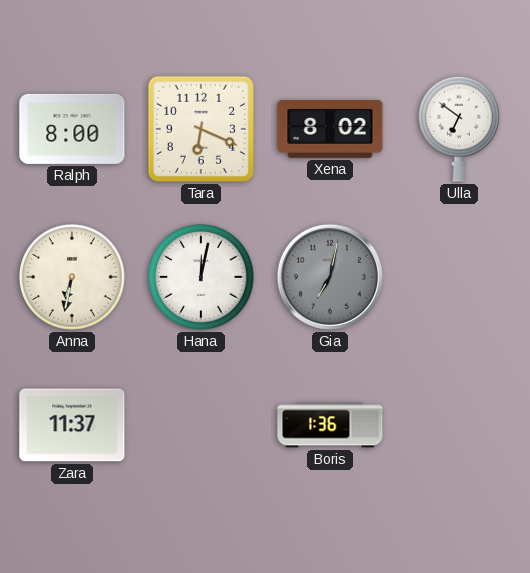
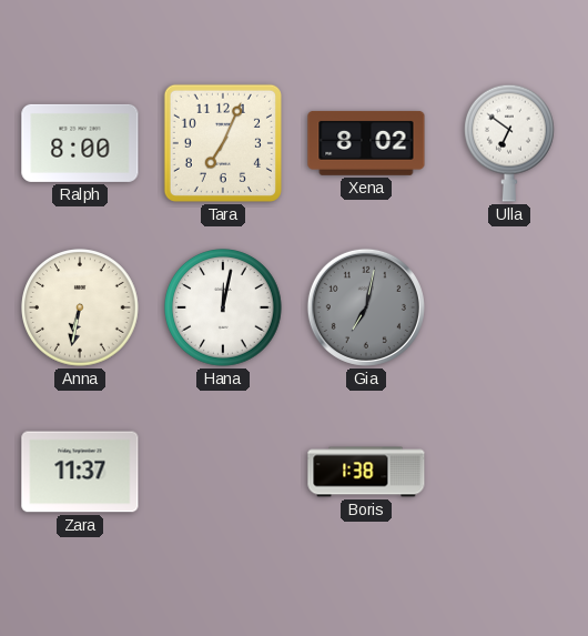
Tara: 6:19 -> 7:04 (223, 143)
Boris: 1:36 -> 1:38 (366, 472)
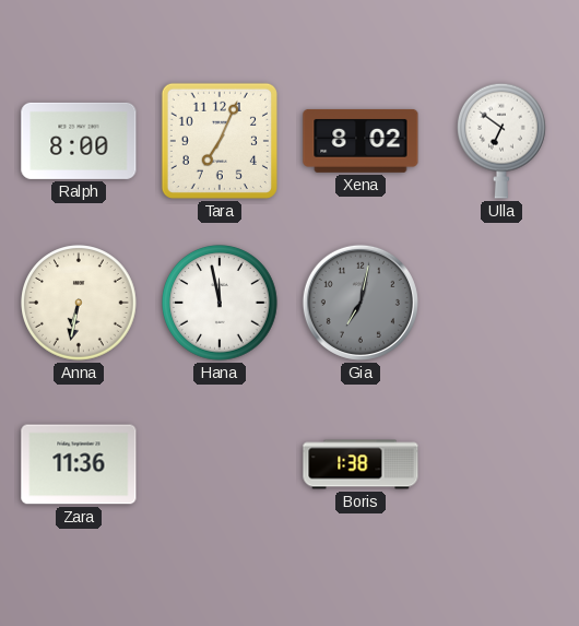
Hana: 12:02 -> 11:58 (220, 303)
Zara: 11:37 -> 11:36 (79, 464)
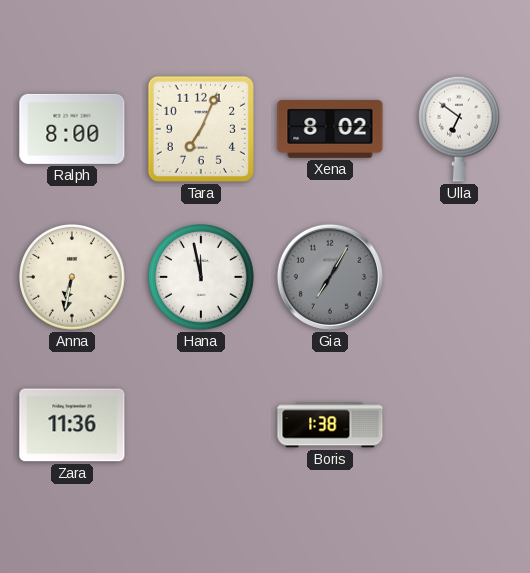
Gia: 7:02 -> 7:05 (330, 277)
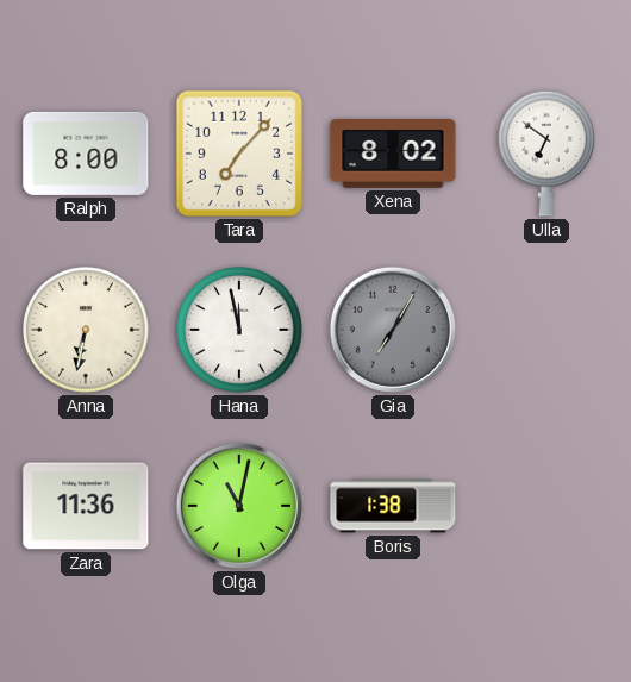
Tara: 7:04 -> 7:07 (239, 154)
Olga: none -> 11:02 (239, 506)
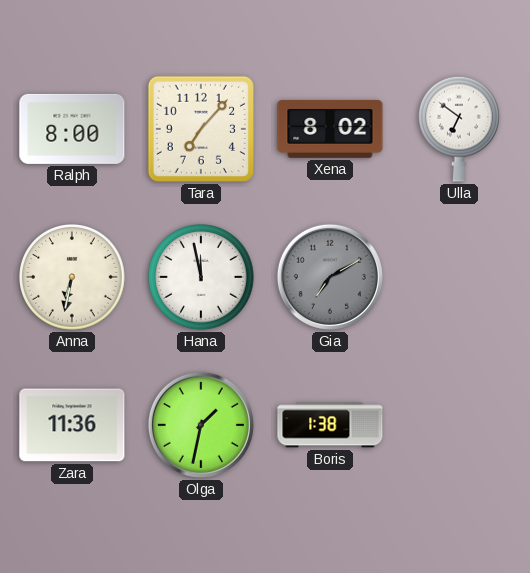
Gia: 7:05 -> 7:10 (330, 277)
Olga: 11:02 -> 1:32 (201, 425)
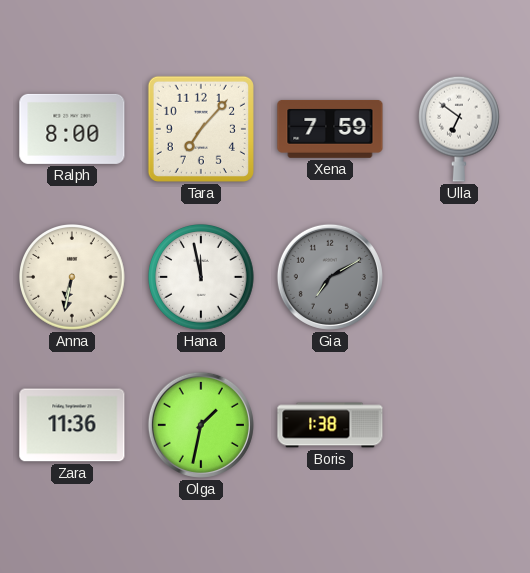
Xena: 8:02 -> 7:59 (330, 129)
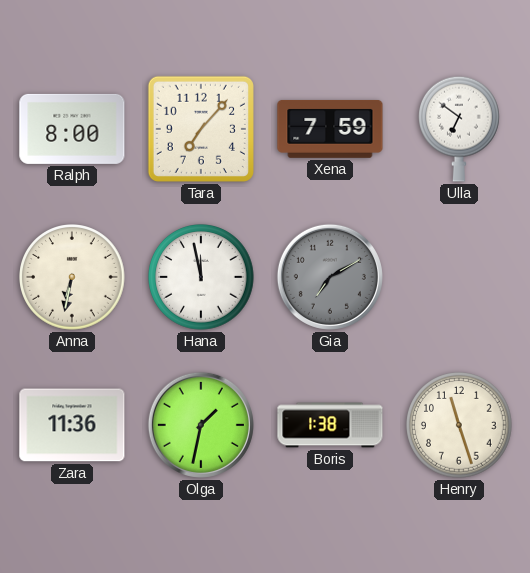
Henry: none -> 11:27 (459, 425)
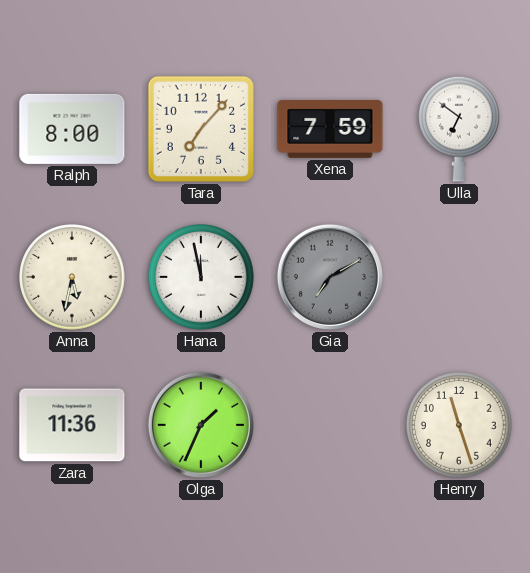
Anna: 6:32 -> 5:32 (72, 277)
Olga: 1:32 -> 1:34 (201, 425)
Boris: 1:38 -> none (330, 425)
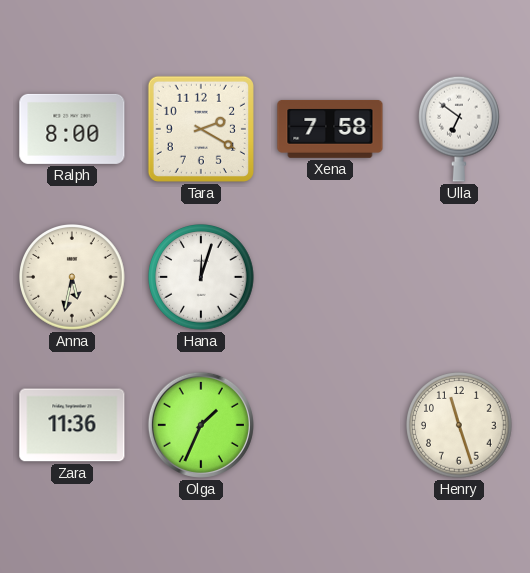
Tara: 7:07 -> 2:20 (201, 129)
Xena: 7:59 -> 7:58 (330, 129)
Hana: 11:58 -> 12:03 (201, 277)
Gia: 7:10 -> none (330, 277)
